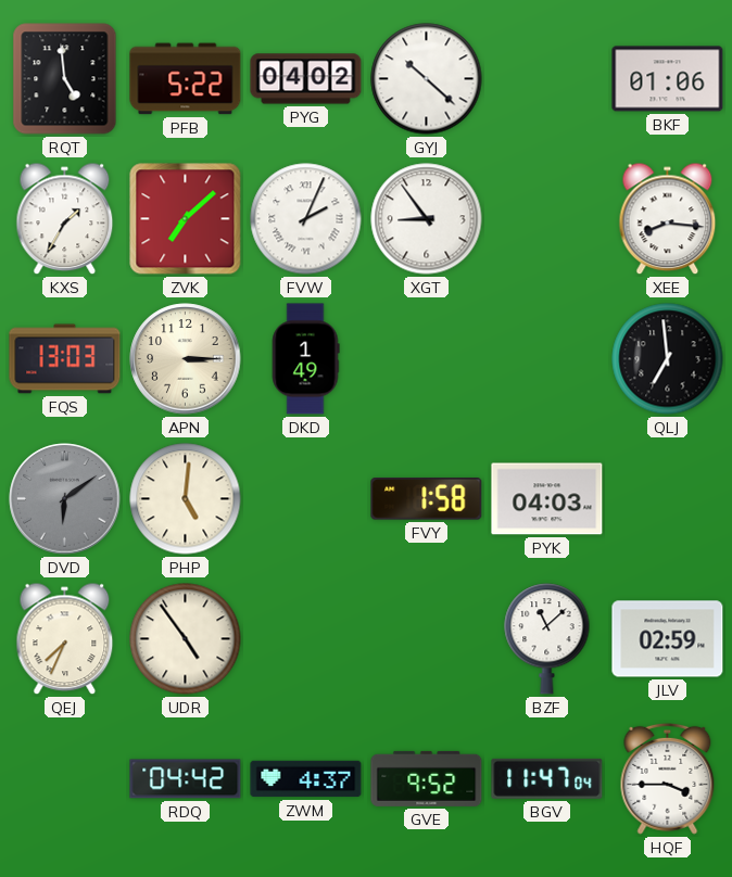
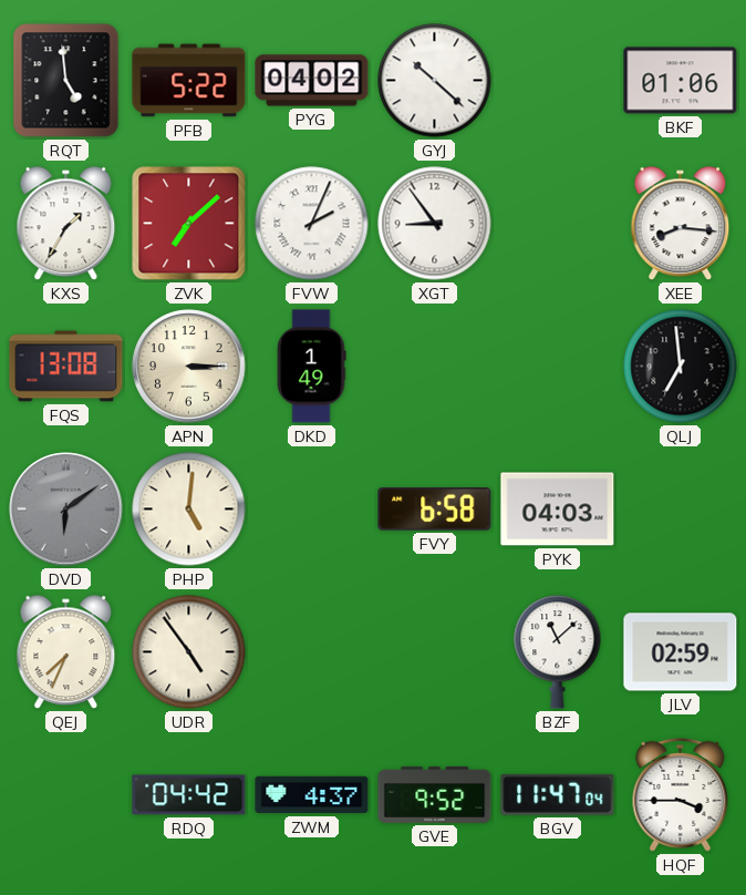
FQS: 13:03 -> 13:08 (66, 367)
FVY: 1:58 -> 6:58 (435, 510)
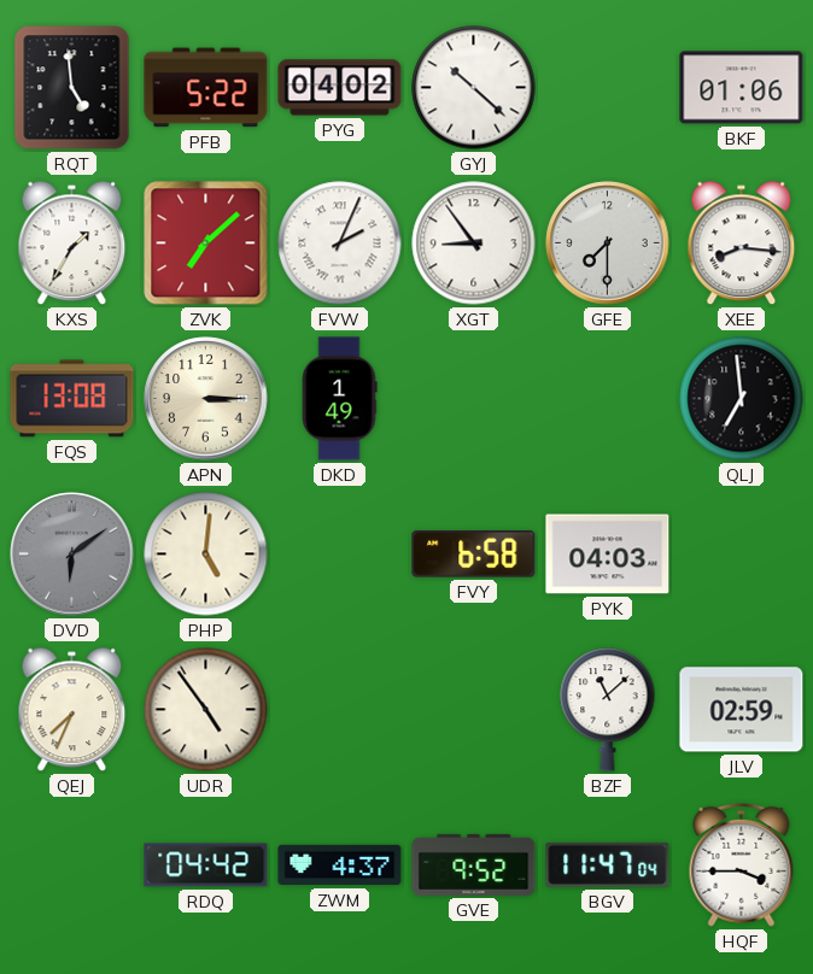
GFE: none -> 7:30 (608, 243)
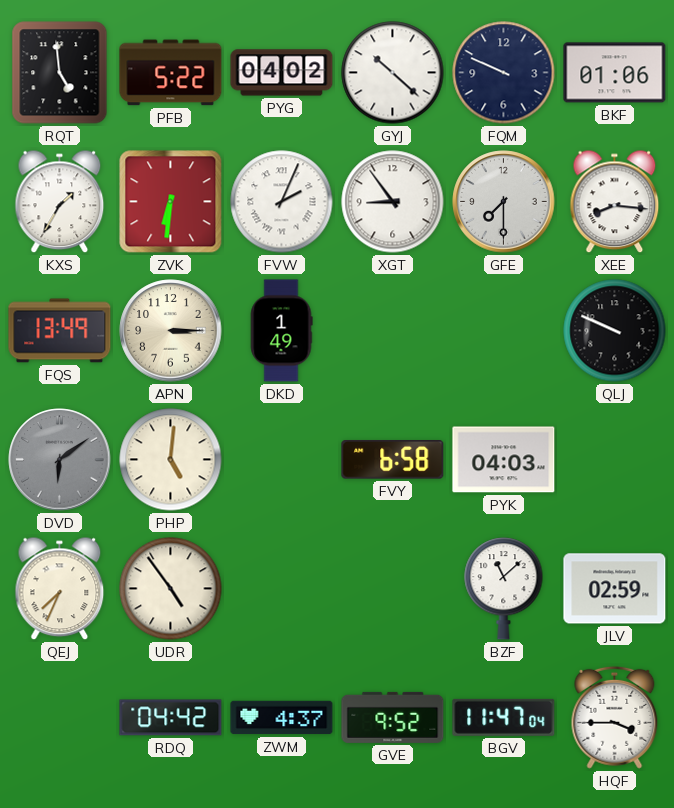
FQM: none -> 9:49 (504, 73)
ZVK: 7:08 -> 6:31 (171, 202)
FQS: 13:08 -> 13:49 (60, 331)
QLJ: 6:59 -> 9:49 (615, 331)
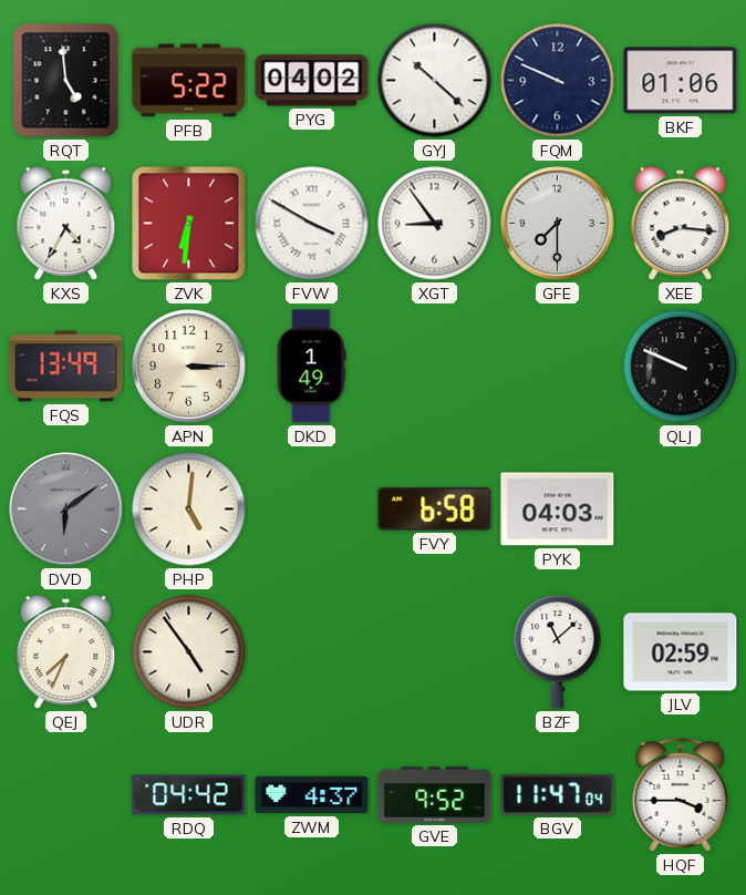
KXS: 1:35 -> 4:35 (66, 224)
FVW: 2:04 -> 3:50 (312, 224)
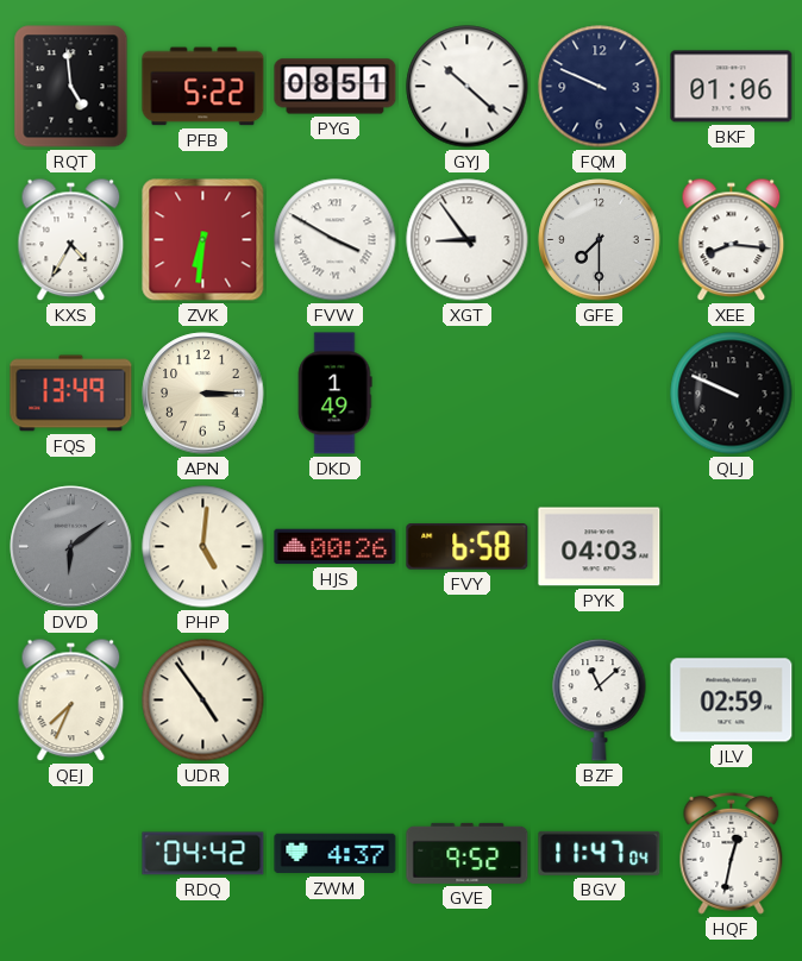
PYG: 04:02 -> 08:51 (336, 87)
HJS: none -> 00:26 (336, 547)
HQF: 3:45 -> 12:32 (732, 853)
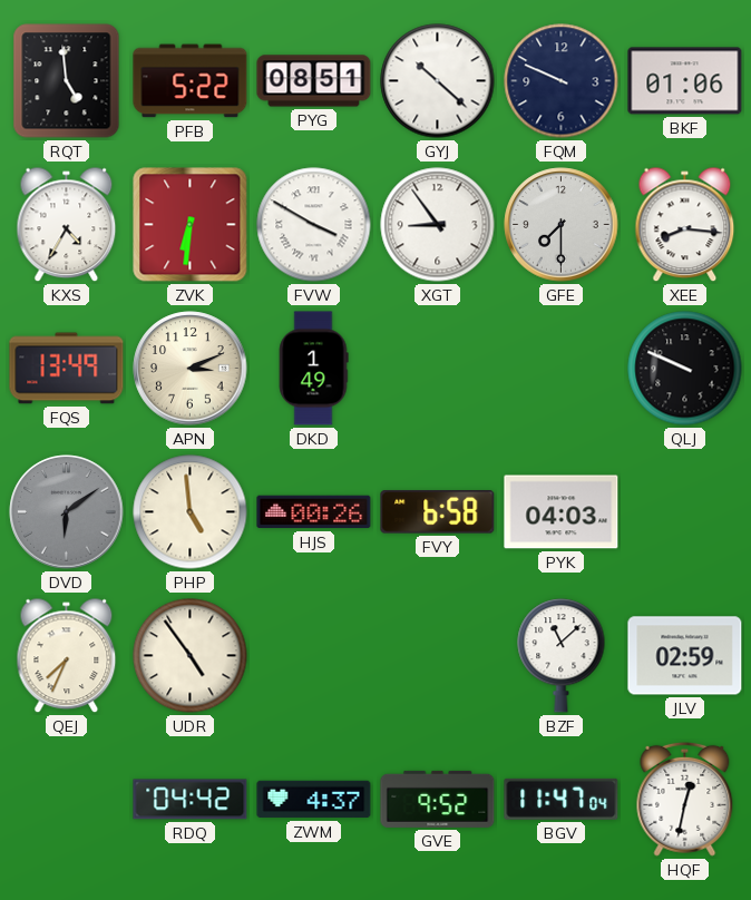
APN: 3:15 -> 3:11 (191, 369)
PHP: 5:01 -> 4:59 (191, 512)
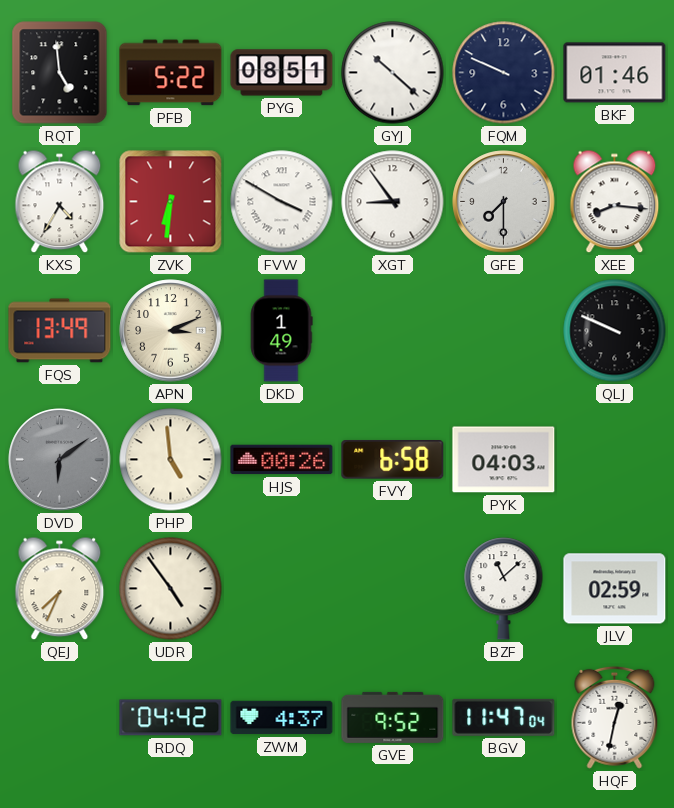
BKF: 01:06 -> 01:46 (615, 73)
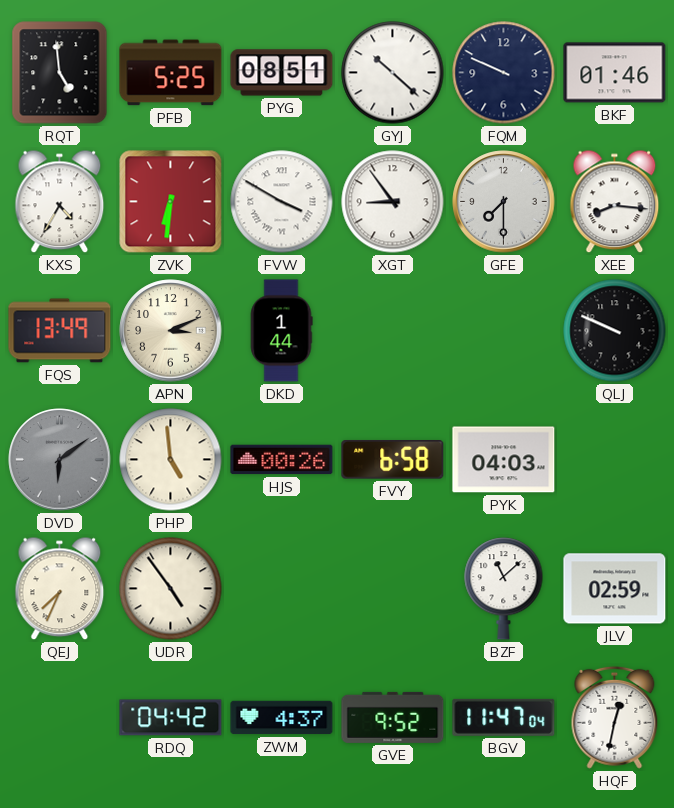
PFB: 5:22 -> 5:25 (171, 73)
DKD: 1:49 -> 1:44 (281, 331)
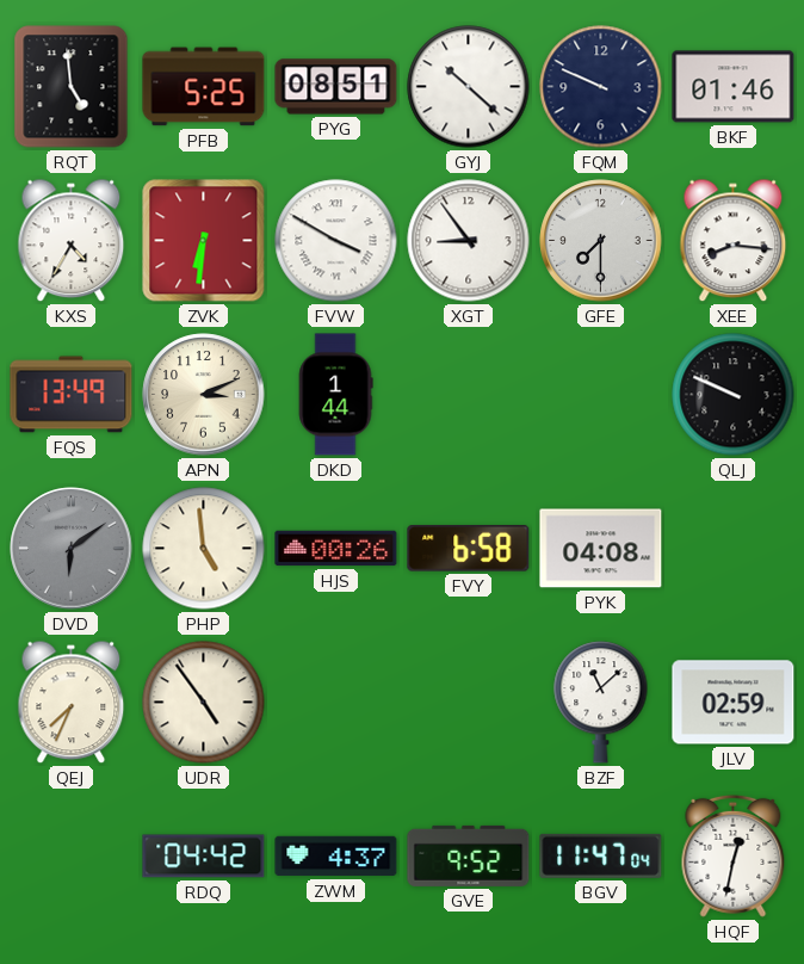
PYK: 04:03 -> 04:08 (601, 549)
